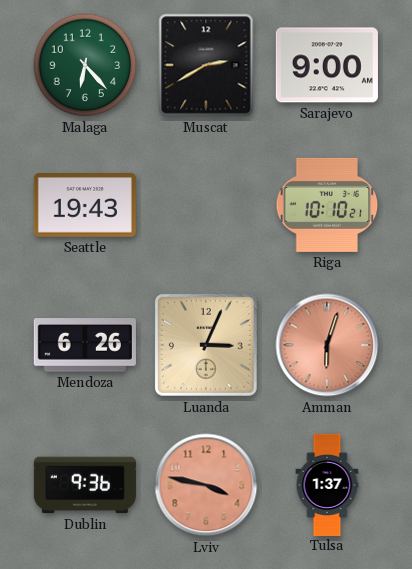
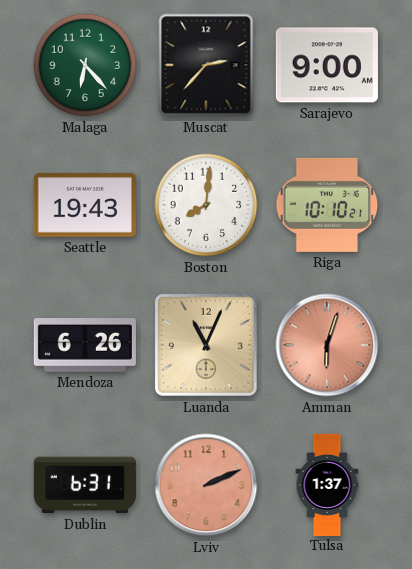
Muscat: 2:40 -> 2:37 (206, 65)
Boston: none -> 8:01 (206, 205)
Luanda: 3:04 -> 11:04 (206, 345)
Dublin: 9:36 -> 6:31 (85, 485)
Lviv: 3:47 -> 2:11 (206, 485)
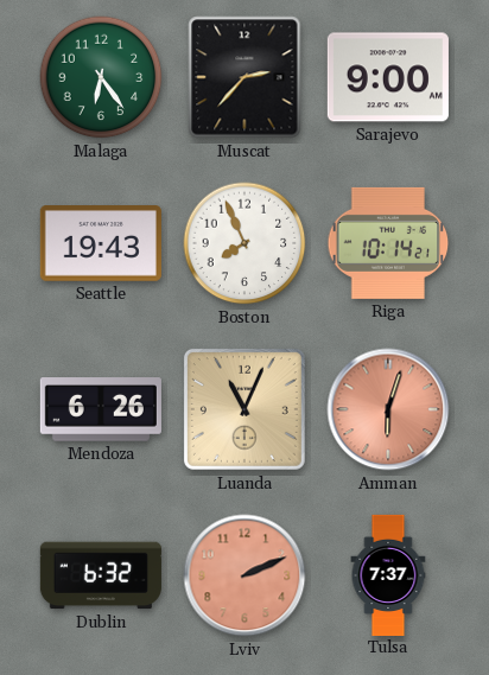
Malaga: 6:23 -> 6:24 (101, 77)
Boston: 8:01 -> 7:56 (244, 243)
Riga: 10:10 -> 10:14 (388, 243)
Dublin: 6:31 -> 6:32 (101, 575)
Tulsa: 1:37 -> 7:37 (388, 574)
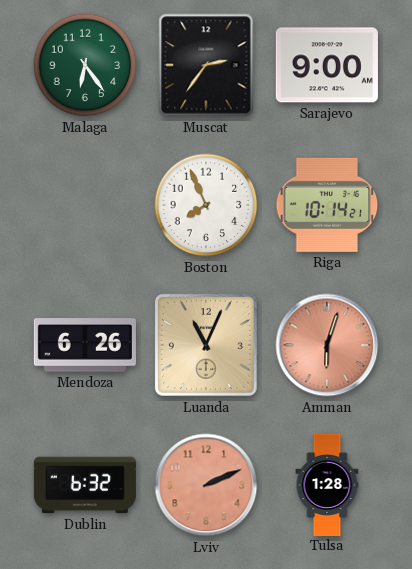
Muscat: 2:37 -> 2:36 (206, 65)
Seattle: 19:43 -> none (101, 244)
Tulsa: 7:37 -> 1:28 (327, 484)
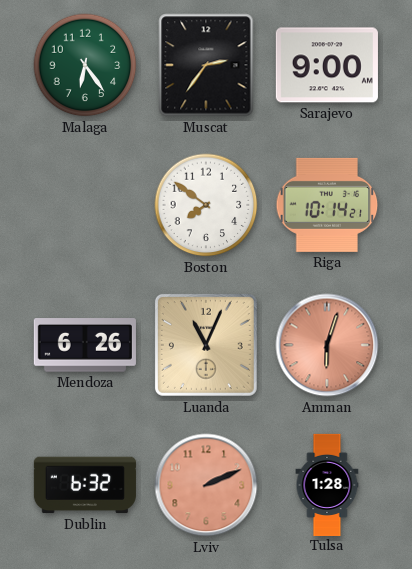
Boston: 7:56 -> 7:51 (206, 205)
